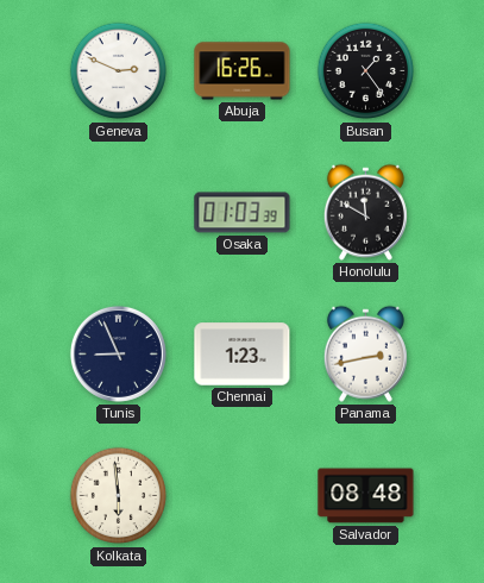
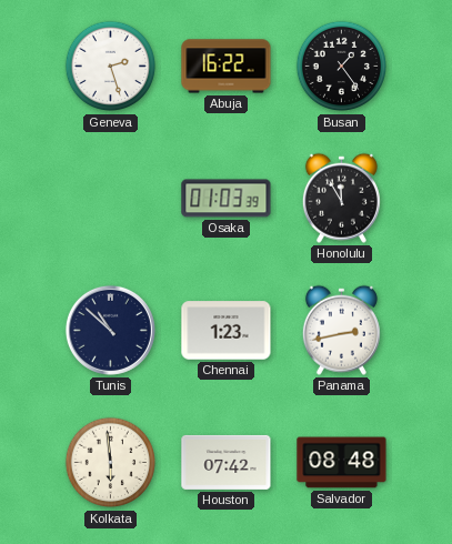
Geneva: 2:49 -> 2:27 (111, 67)
Abuja: 16:26 -> 16:22 (227, 67)
Honolulu: 11:50 -> 11:55 (341, 198)
Tunis: 8:56 -> 10:52 (110, 330)
Houston: none -> 07:42 (227, 462)
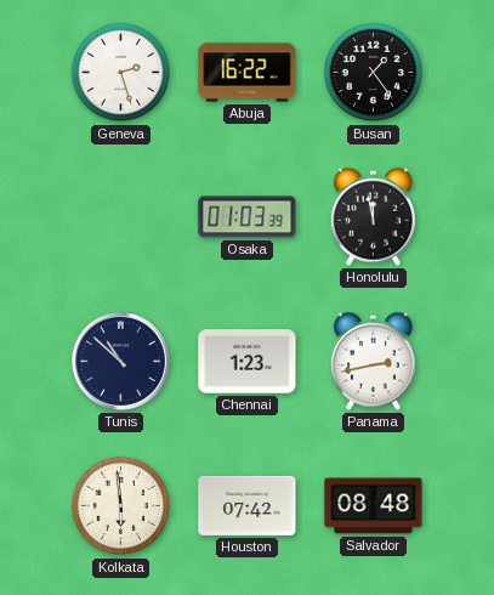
Honolulu: 11:55 -> 11:58 (373, 216)
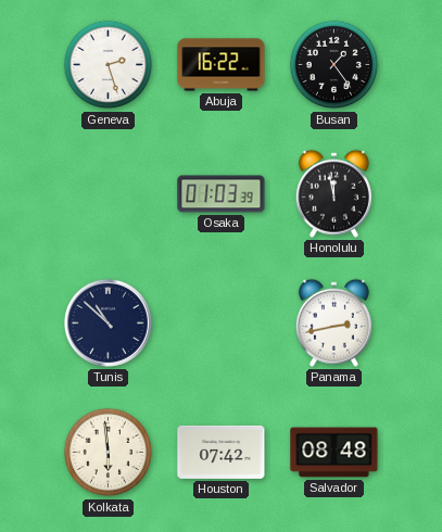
Chennai: 1:23 -> none (248, 362)
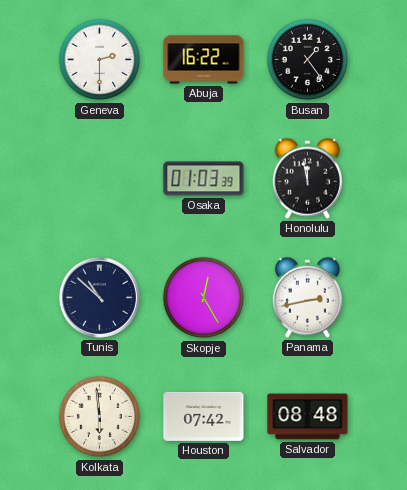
Geneva: 2:27 -> 2:30 (100, 60)
Skopje: none -> 12:25 (204, 298)
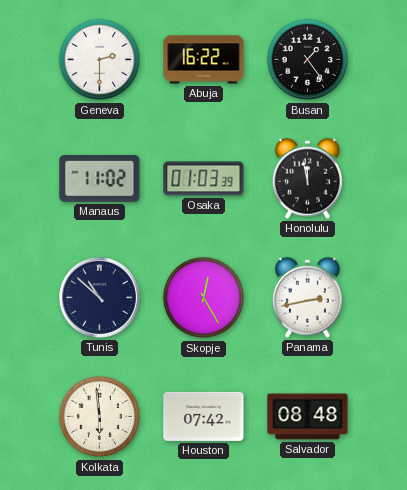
Manaus: none -> 11:02 (100, 178)
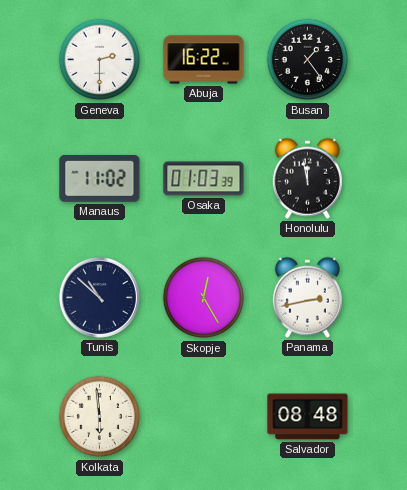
Houston: 07:42 -> none (204, 416)
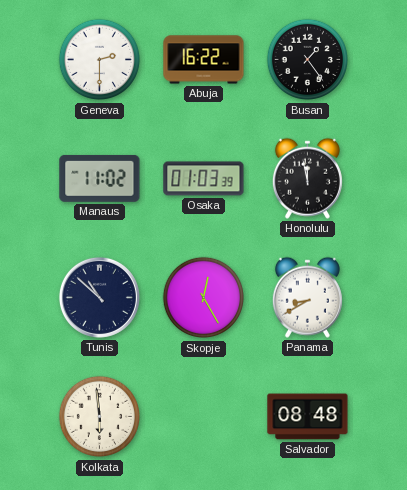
Panama: 2:43 -> 8:40 (307, 297)
